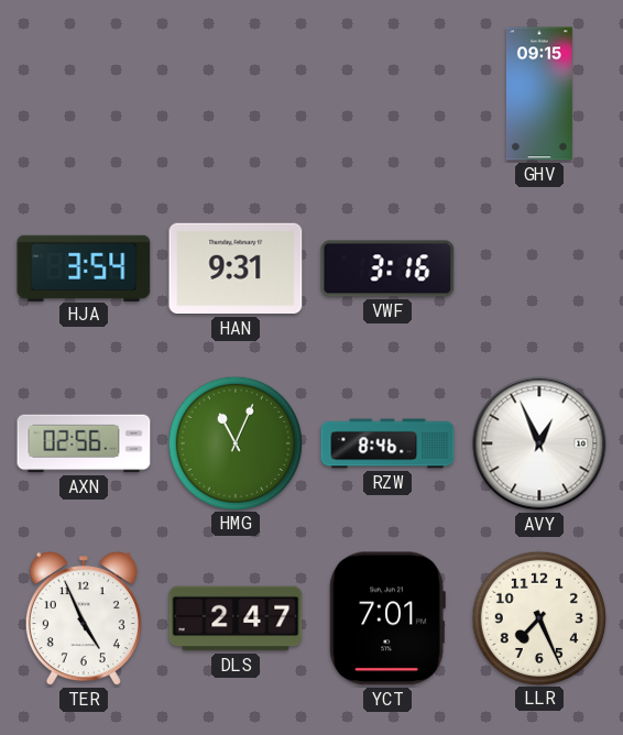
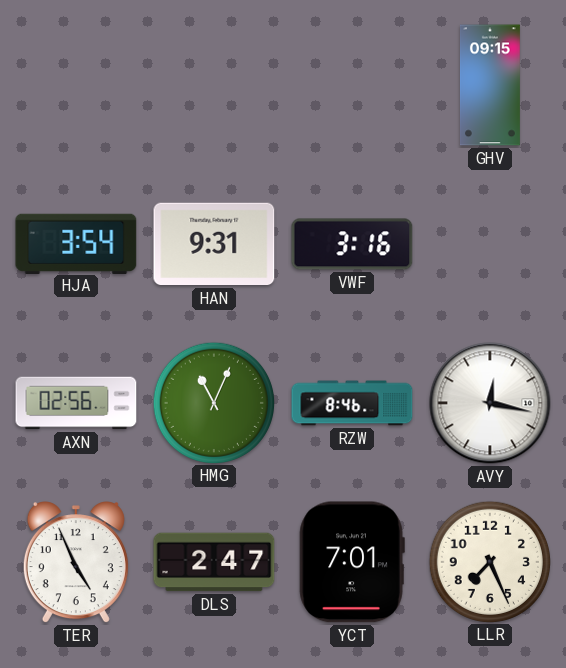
AVY: 12:56 -> 12:17 (490, 403)
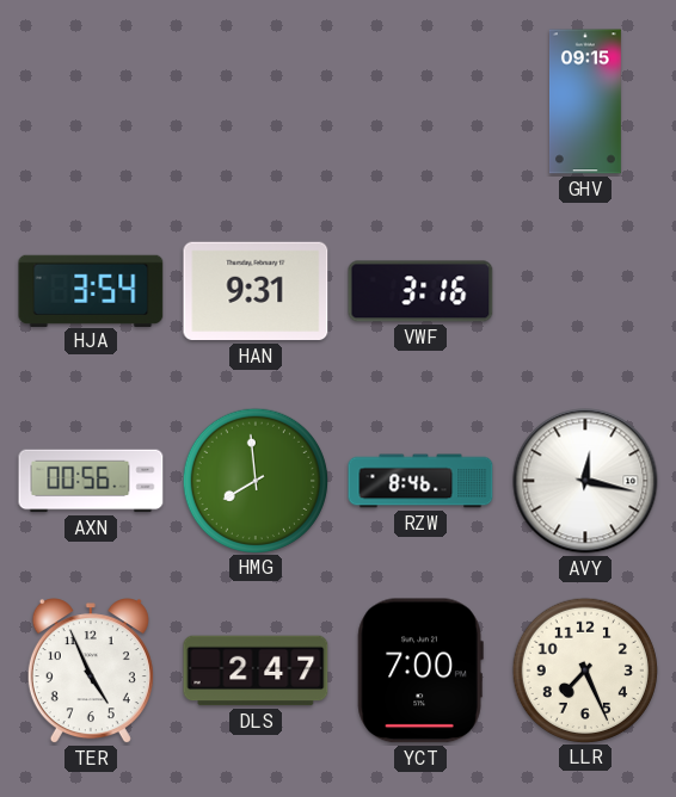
AXN: 02:56 -> 00:56 (91, 481)
HMG: 11:04 -> 7:59 (254, 480)
YCT: 7:01 -> 7:00 (420, 671)
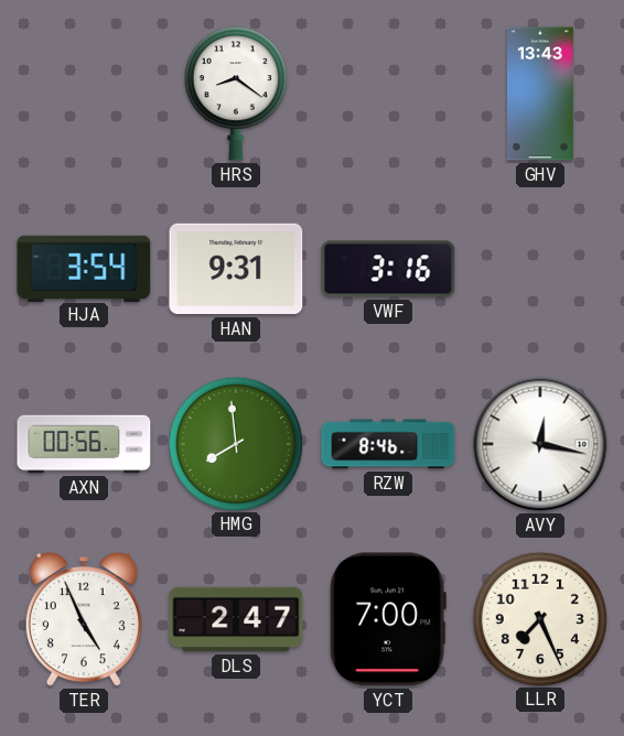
HRS: none -> 8:21 (236, 95)
GHV: 09:15 -> 13:43 (540, 94)
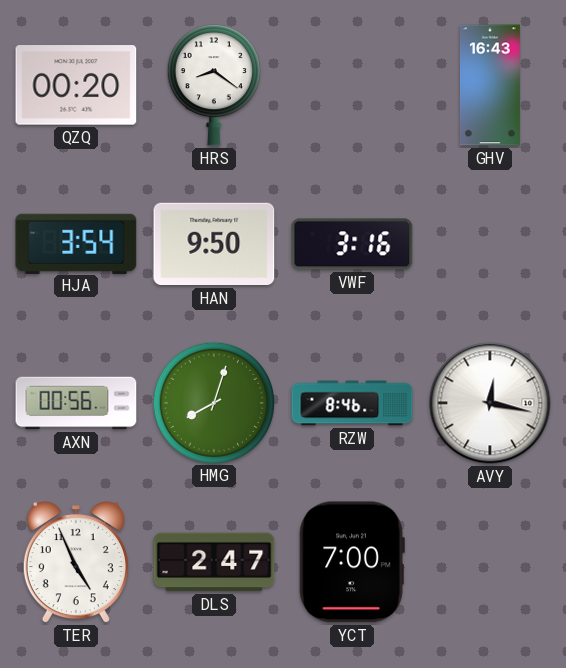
QZQ: none -> 00:20 (76, 85)
GHV: 13:43 -> 16:43 (490, 85)
HAN: 9:31 -> 9:50 (214, 244)
HMG: 7:59 -> 8:03 (213, 402)
LLR: 7:26 -> none (539, 618)
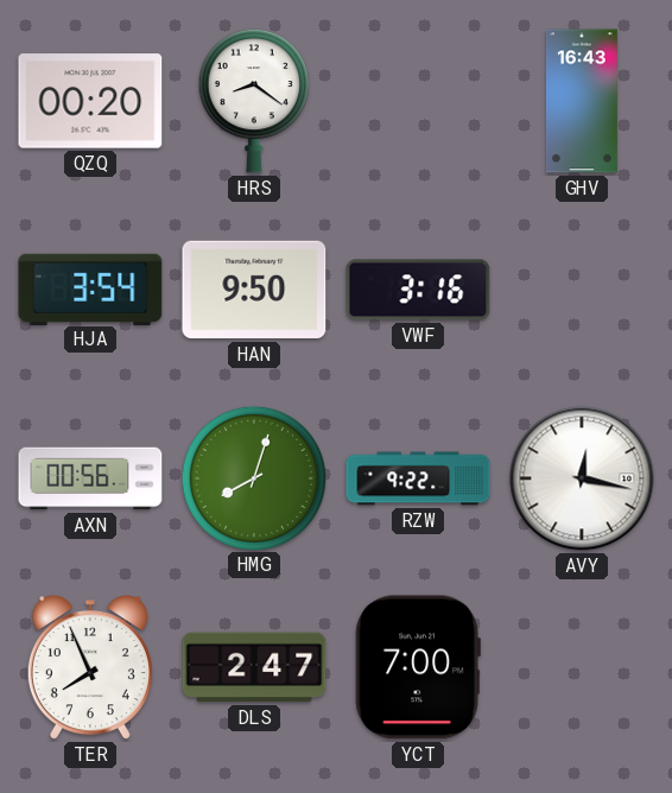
RZW: 8:46 -> 9:22 (418, 478)
TER: 4:56 -> 7:56 (90, 668)
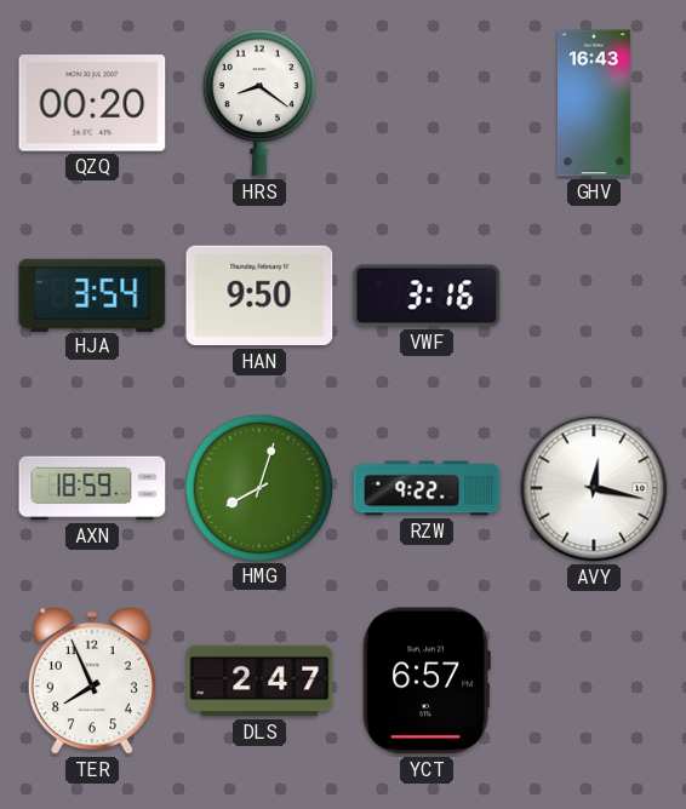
AXN: 00:56 -> 18:59 (92, 488)
YCT: 7:00 -> 6:57 (427, 681)
